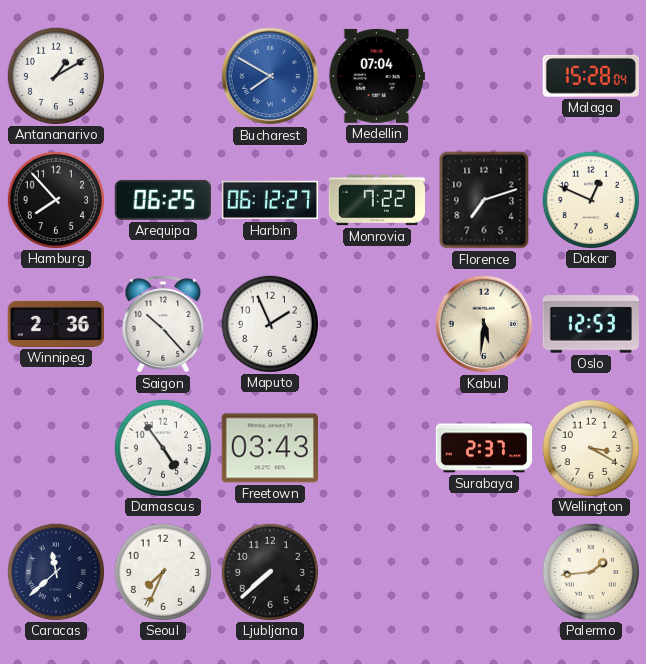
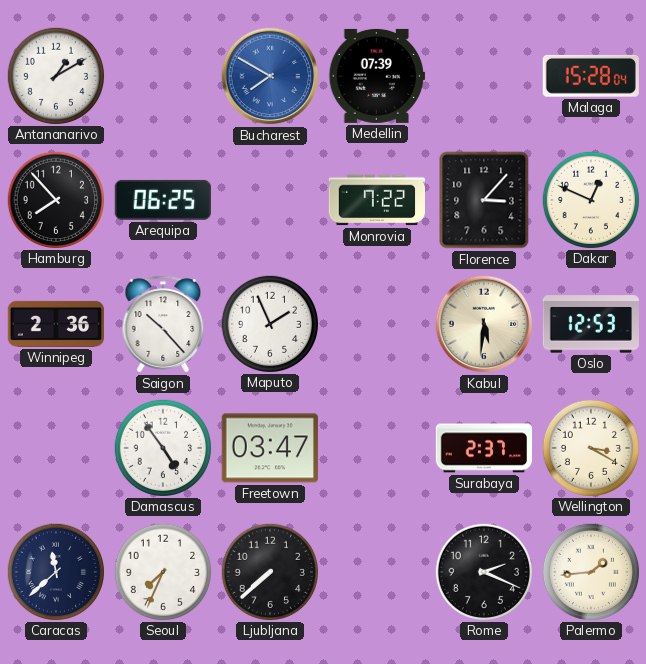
Medellin: 07:04 -> 07:39 (376, 76)
Harbin: 06:12 -> none (270, 200)
Florence: 7:12 -> 3:07 (484, 200)
Freetown: 03:43 -> 03:47 (269, 448)
Rome: none -> 2:19 (483, 571)
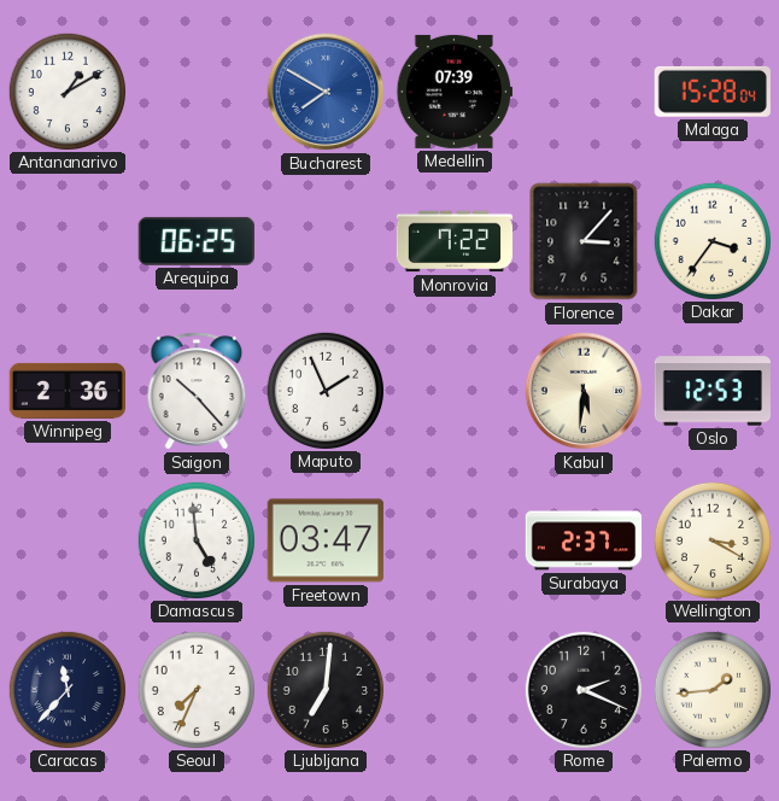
Hamburg: 7:53 -> none (55, 199)
Dakar: 12:49 -> 3:36 (711, 240)
Damascus: 4:54 -> 4:59 (195, 539)
Caracas: 11:38 -> 11:37 (66, 689)
Ljubljana: 7:38 -> 7:01 (324, 689)
